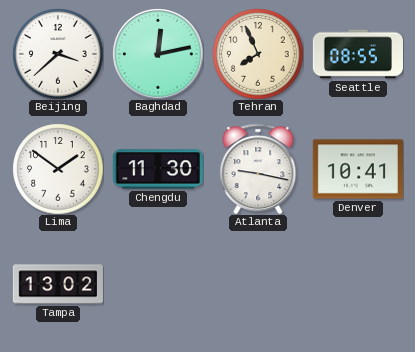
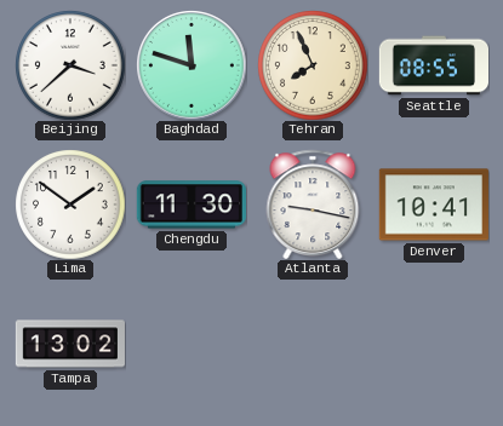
Baghdad: 12:13 -> 11:48 (192, 65)
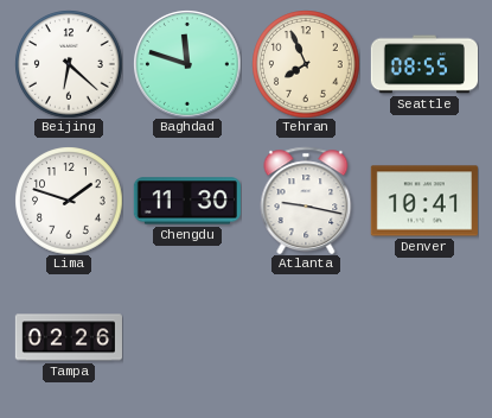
Beijing: 3:38 -> 6:22 (69, 64)
Lima: 1:51 -> 1:48 (69, 201)
Tampa: 13:02 -> 02:26 (69, 337)
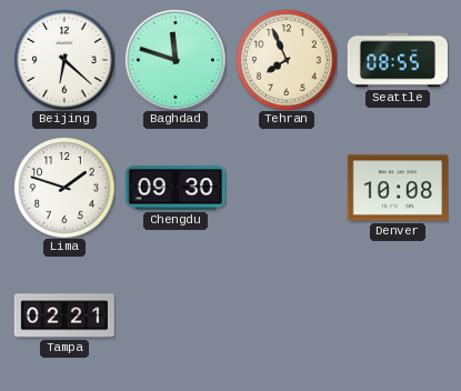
Chengdu: 11:30 -> 09:30 (176, 188)
Atlanta: 9:17 -> none (306, 201)
Denver: 10:41 -> 10:08 (398, 188)
Tampa: 02:26 -> 02:21 (64, 315)
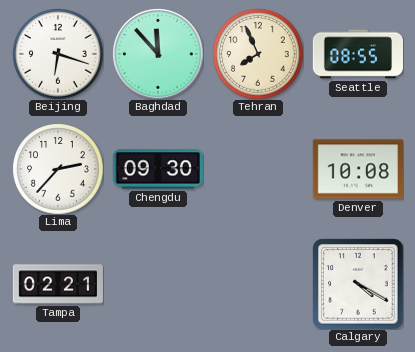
Beijing: 6:22 -> 6:18 (58, 54)
Baghdad: 11:48 -> 11:53 (158, 54)
Lima: 1:48 -> 2:37 (58, 169)
Calgary: none -> 4:20 (358, 284)
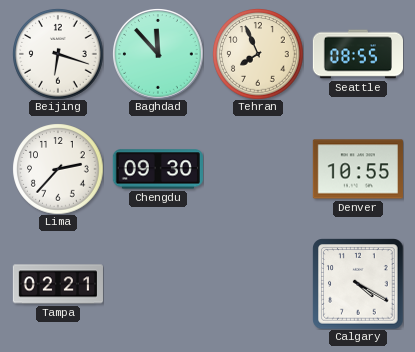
Denver: 10:08 -> 10:55 (358, 169)
